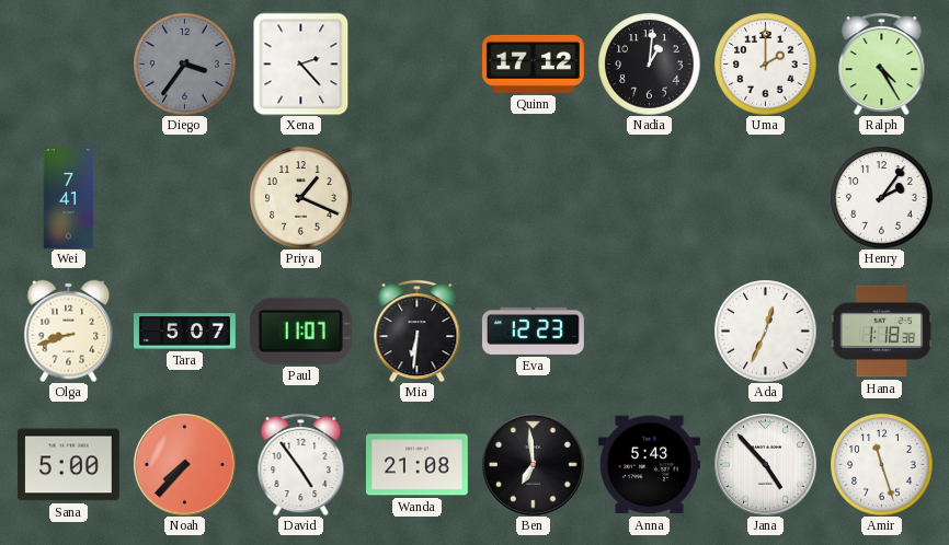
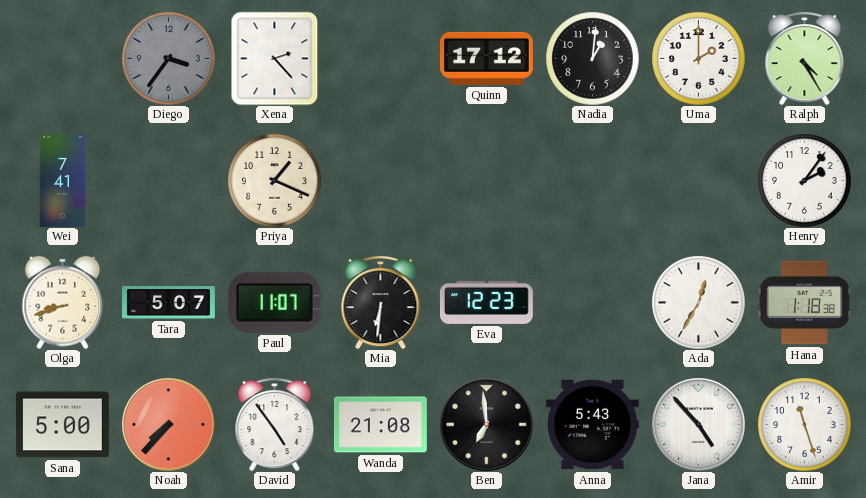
Ada: 12:34 -> 12:35 (698, 302)
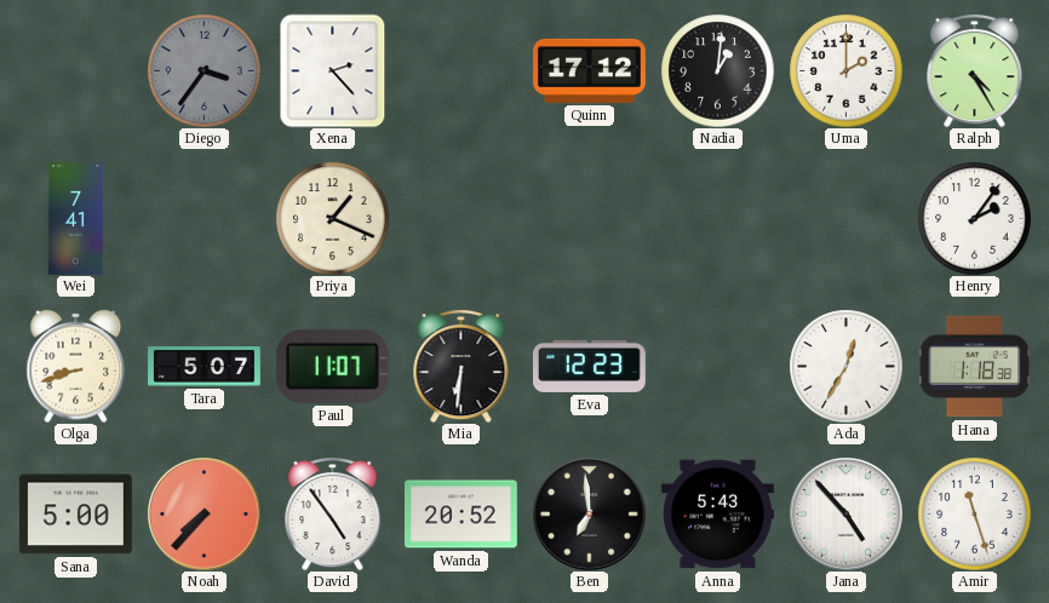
Wanda: 21:08 -> 20:52 (460, 515)
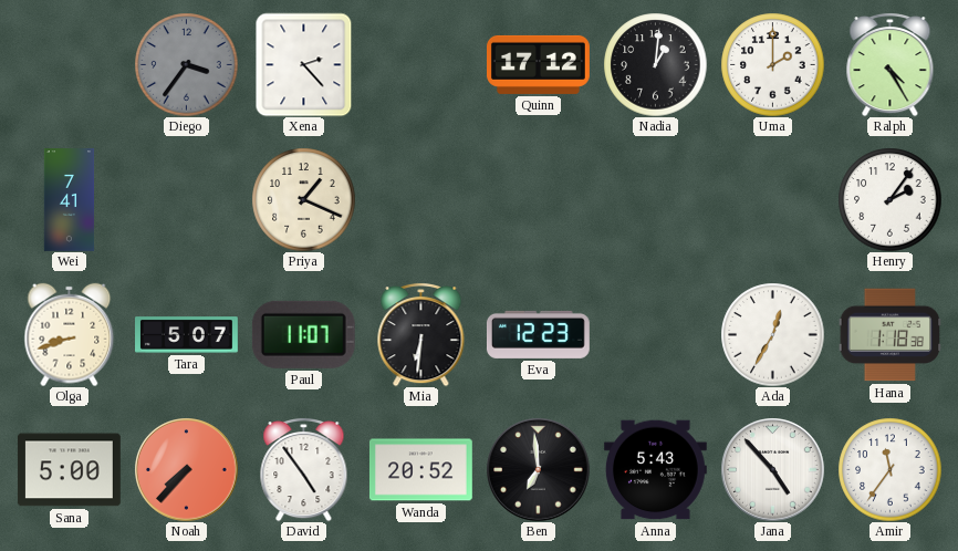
Amir: 11:27 -> 11:36 (889, 469)
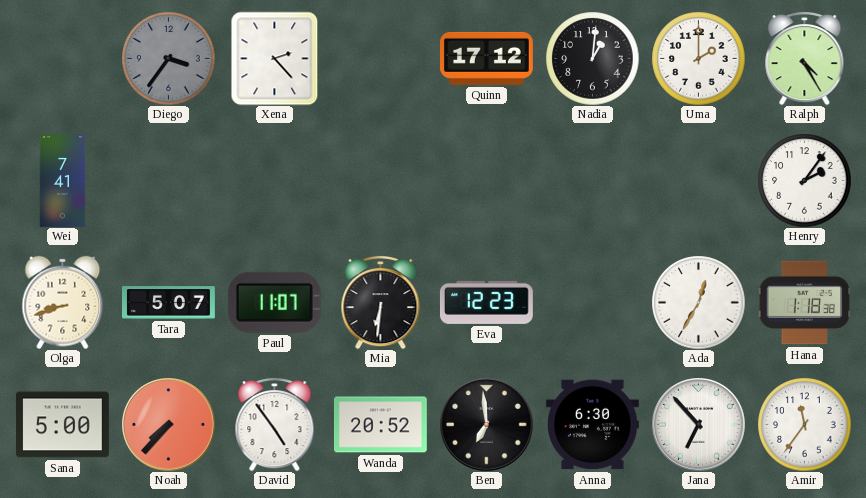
Priya: 1:19 -> none (303, 199)
Anna: 5:43 -> 6:30 (592, 425)
Jana: 4:53 -> 6:53 (698, 424)
